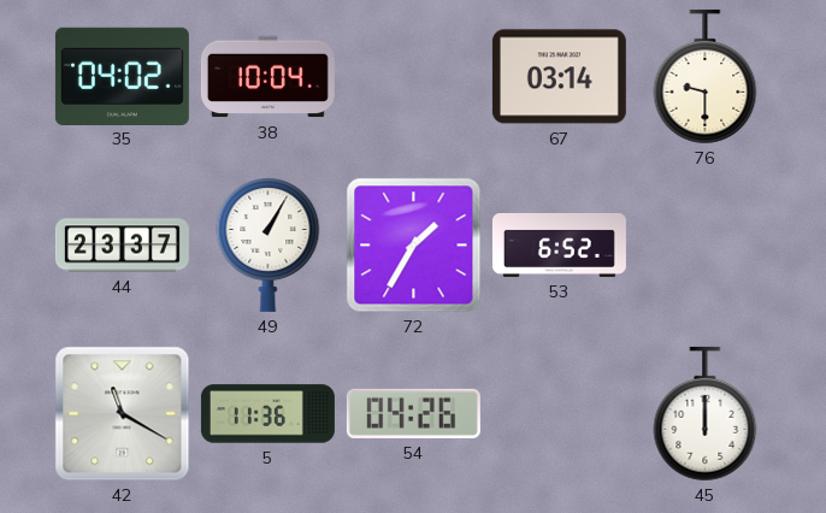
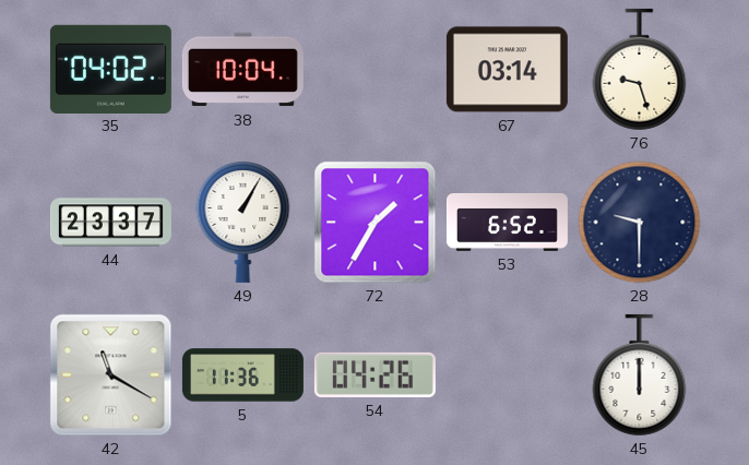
76: 9:30 -> 9:27 (640, 70)
28: none -> 9:30 (640, 223)
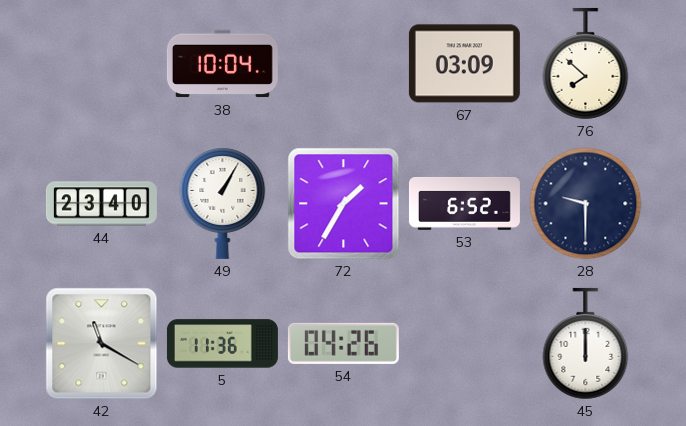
35: 04:02 -> none (110, 69)
67: 03:14 -> 03:09 (464, 64)
76: 9:27 -> 7:52 (586, 64)
44: 23:37 -> 23:40 (101, 204)
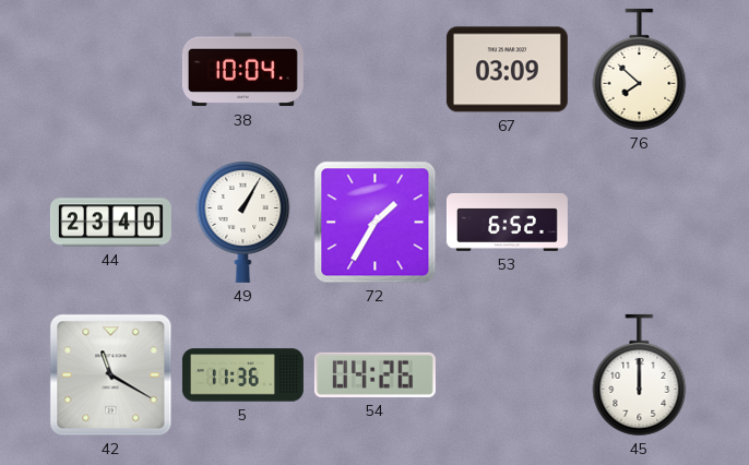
28: 9:30 -> none (586, 204)
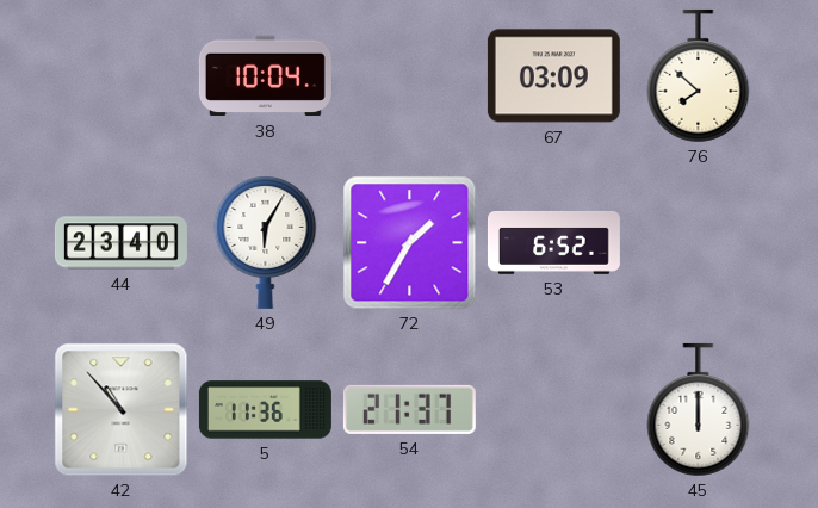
49: 1:05 -> 6:05 (266, 243)
42: 11:20 -> 10:53 (122, 410)
54: 04:26 -> 21:37 (409, 409)
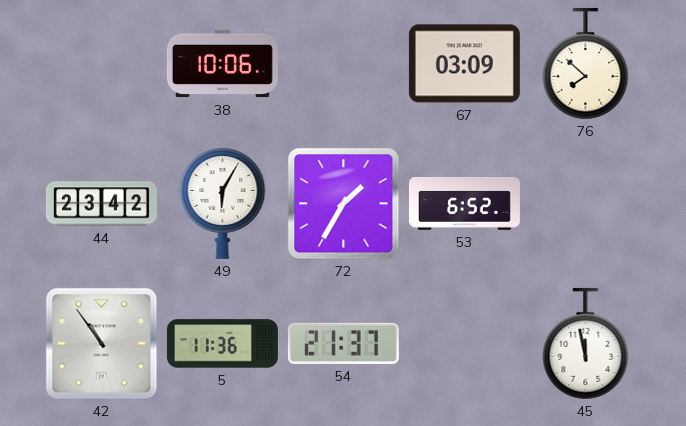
38: 10:04 -> 10:06 (222, 64)
44: 23:40 -> 23:42 (101, 204)
42: 10:53 -> 10:54 (102, 344)
45: 12:00 -> 11:58 (586, 344)
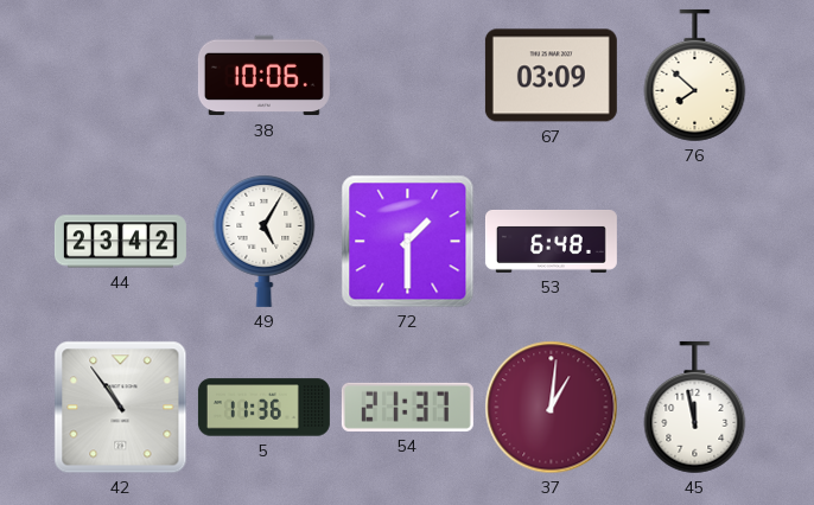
49: 6:05 -> 5:05 (265, 242)
72: 1:35 -> 1:30 (408, 242)
53: 6:52 -> 6:48 (551, 242)
37: none -> 1:01 (552, 408)
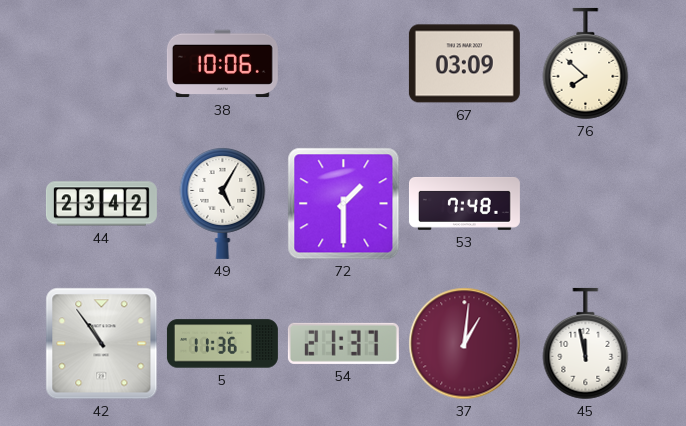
53: 6:48 -> 7:48 (464, 204)
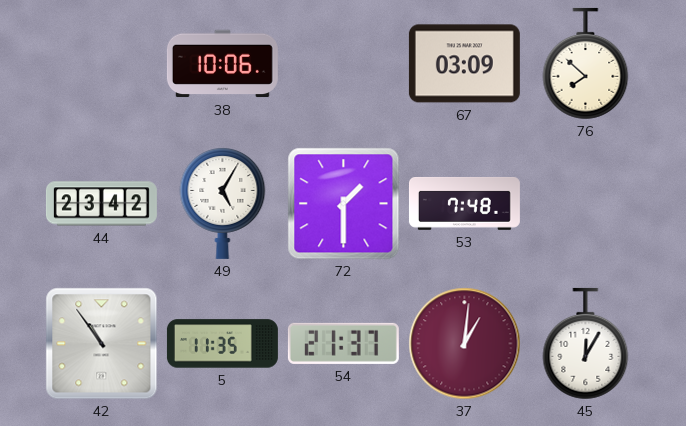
5: 11:36 -> 11:35 (222, 344)
45: 11:58 -> 12:05 (586, 344)
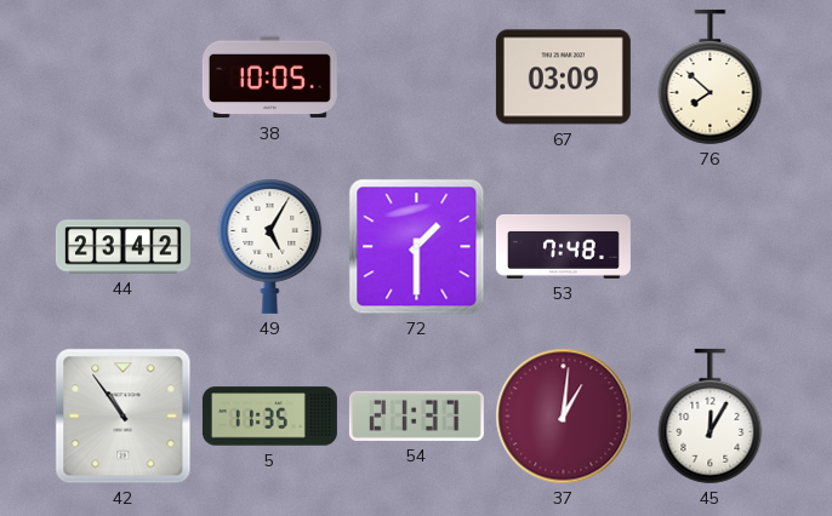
38: 10:06 -> 10:05 (269, 78)
